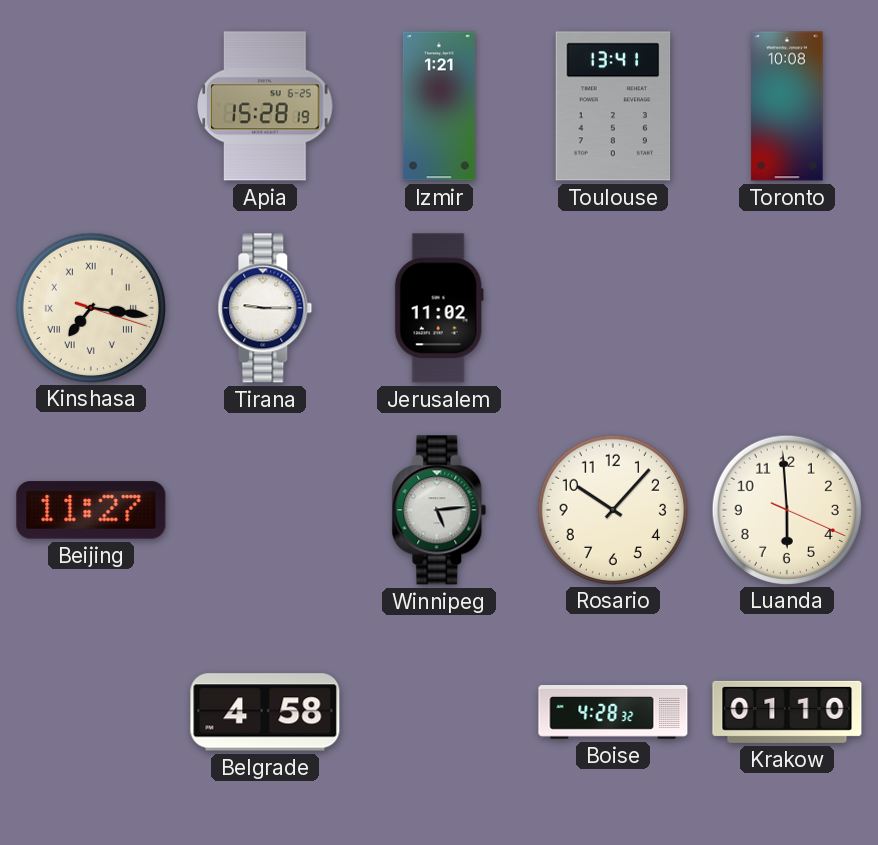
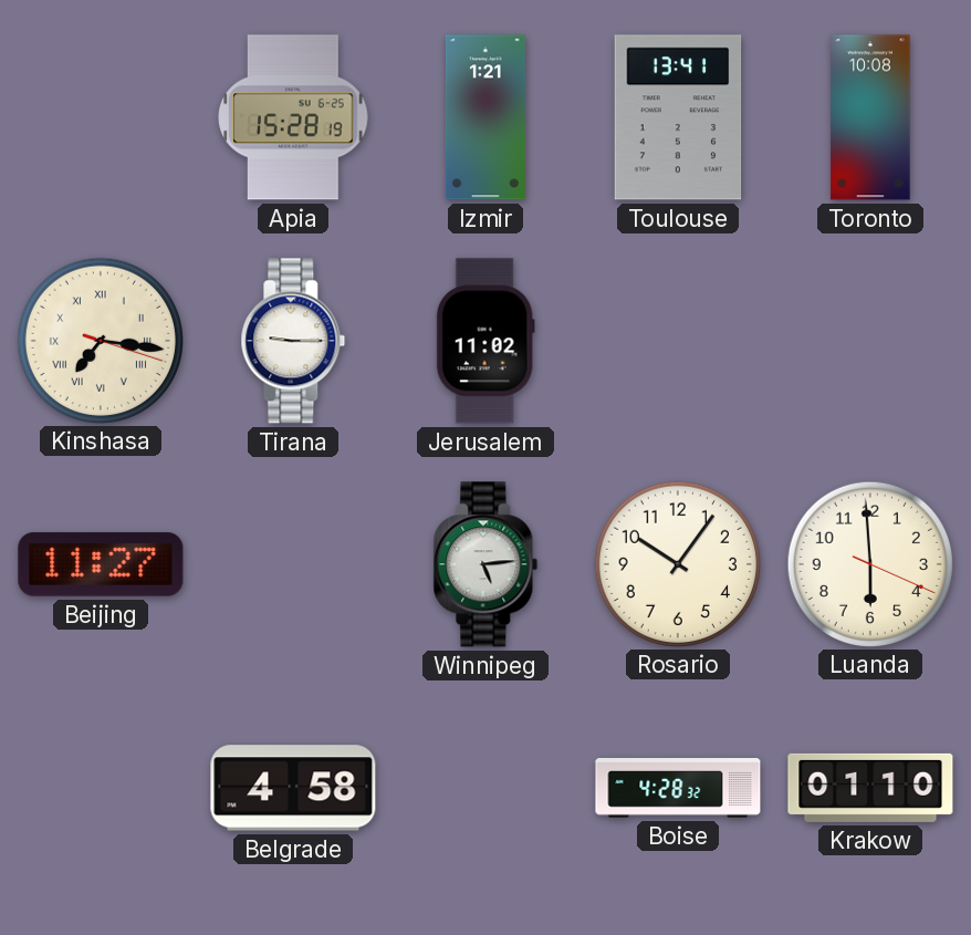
Rosario: 10:07 -> 10:06 (677, 563)
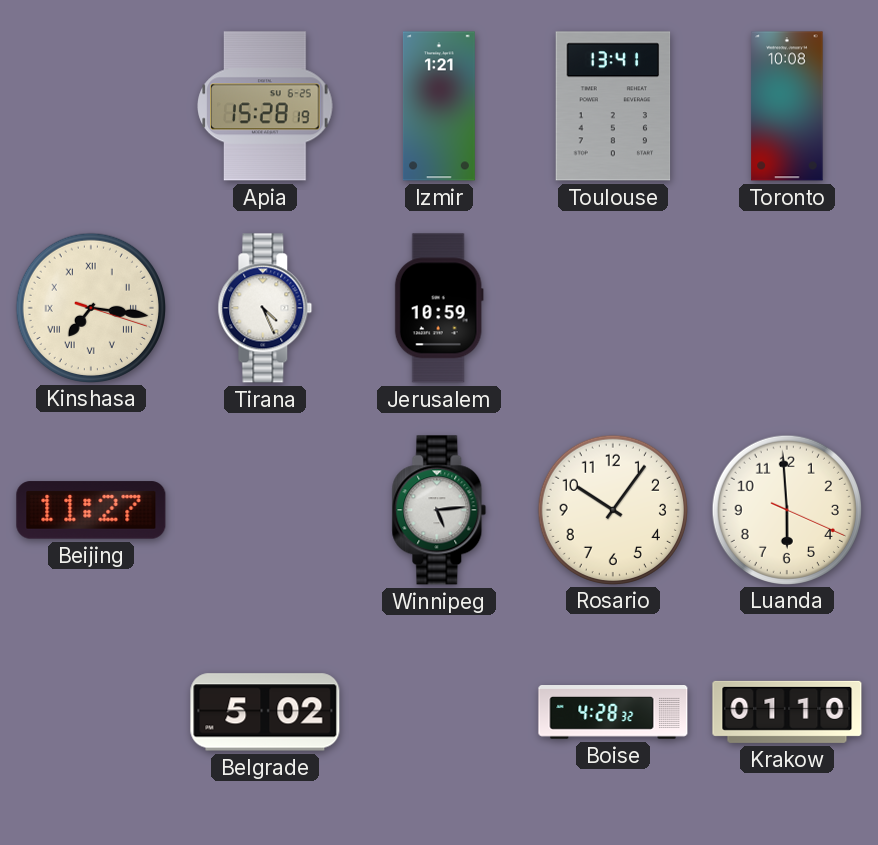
Tirana: 9:15 -> 4:26 (265, 308)
Jerusalem: 11:02 -> 10:59 (439, 308)
Belgrade: 4:58 -> 5:02 (265, 712)
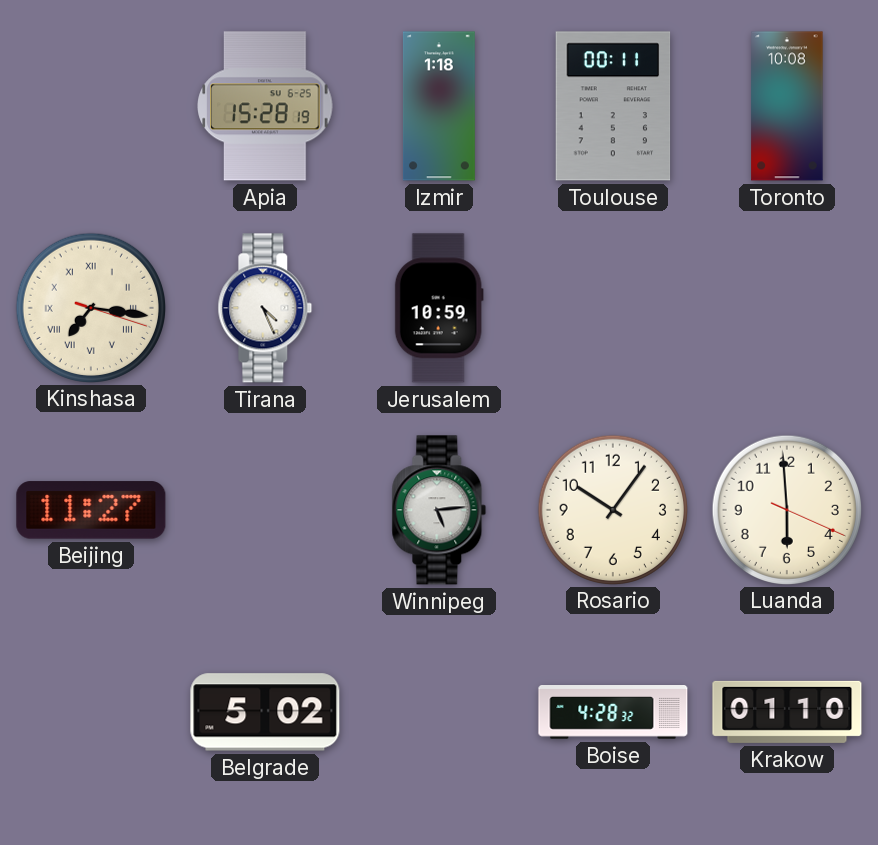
Izmir: 1:21 -> 1:18 (439, 106)
Toulouse: 13:41 -> 00:11 (613, 106)
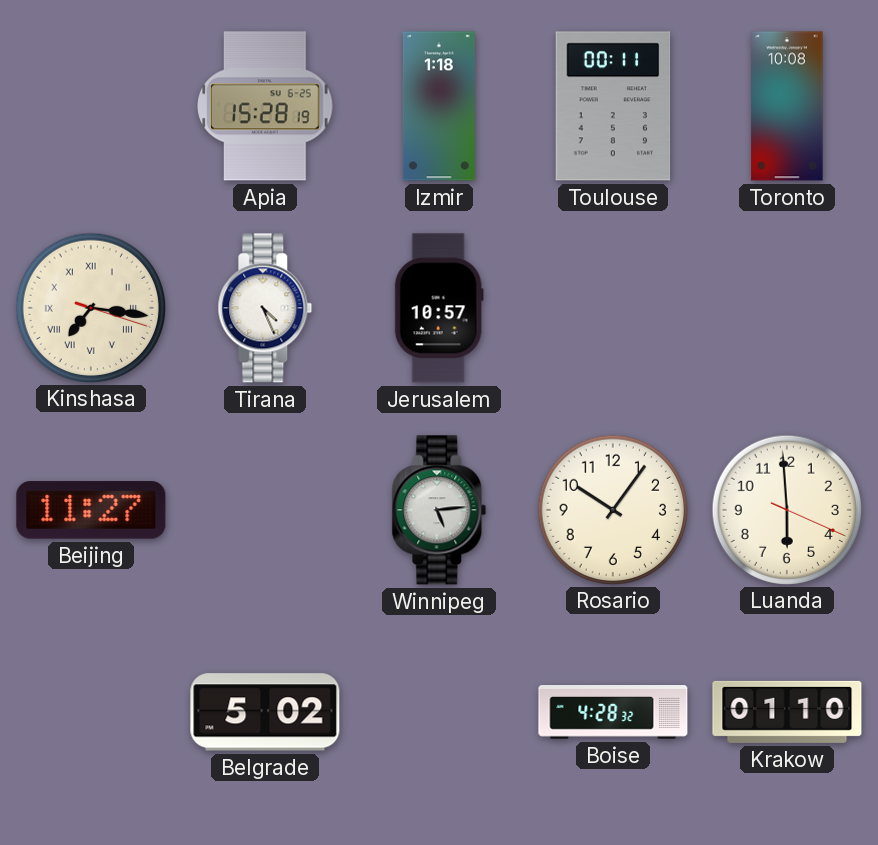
Jerusalem: 10:59 -> 10:57 (439, 308)
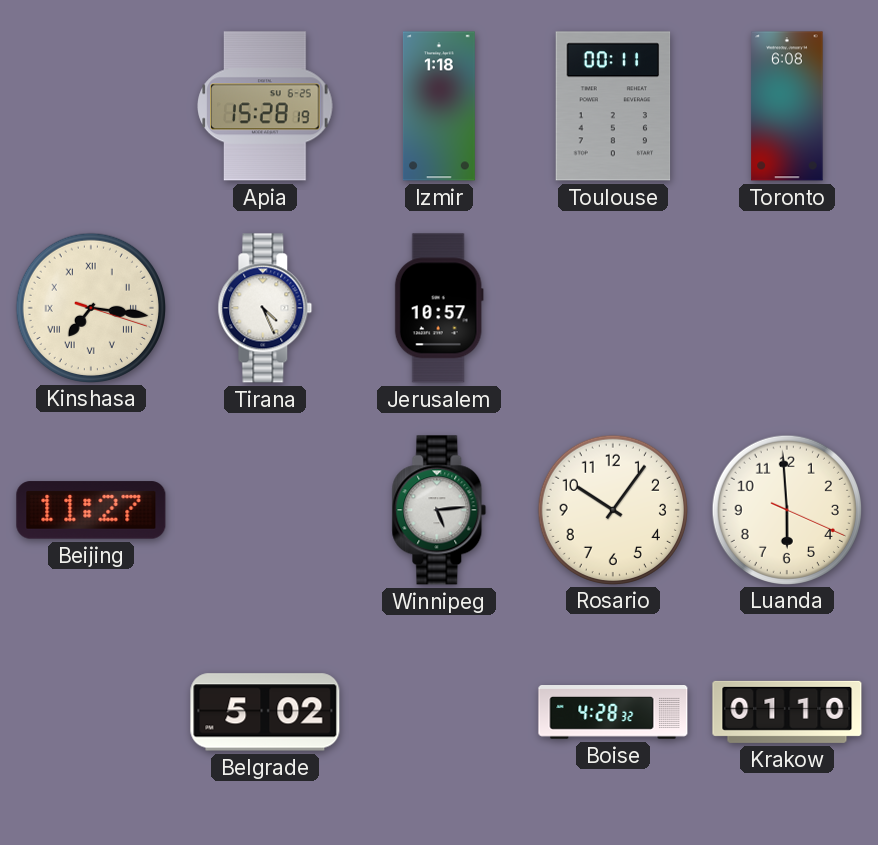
Toronto: 10:08 -> 6:08 (787, 106)
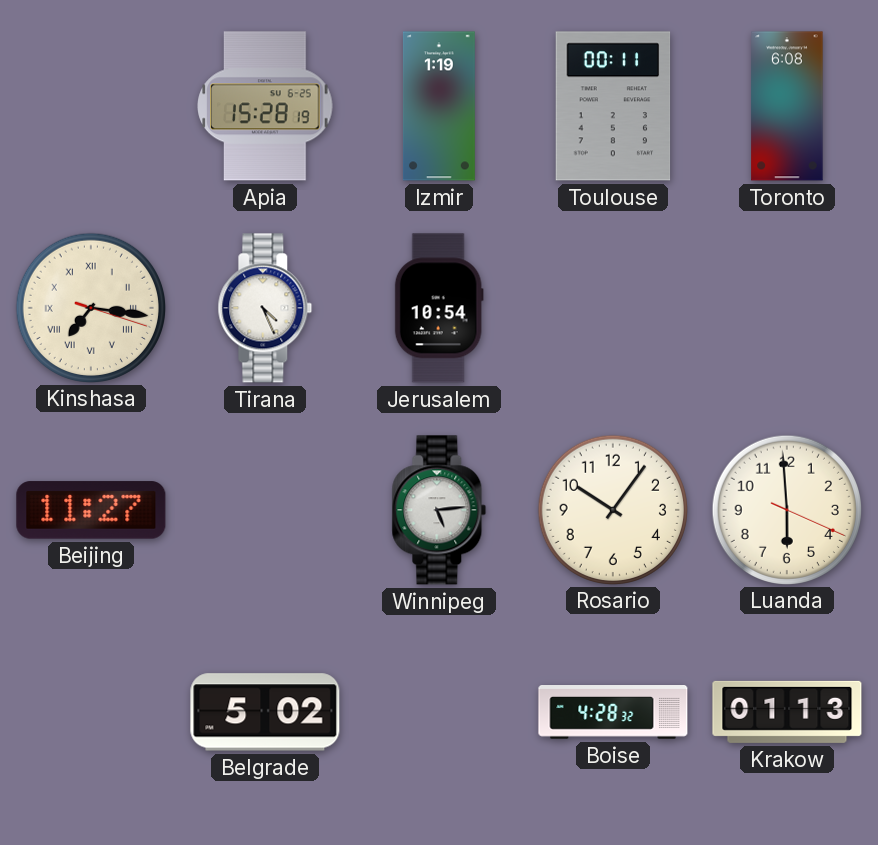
Izmir: 1:18 -> 1:19 (439, 106)
Jerusalem: 10:57 -> 10:54 (439, 308)
Krakow: 01:10 -> 01:13 (787, 712)
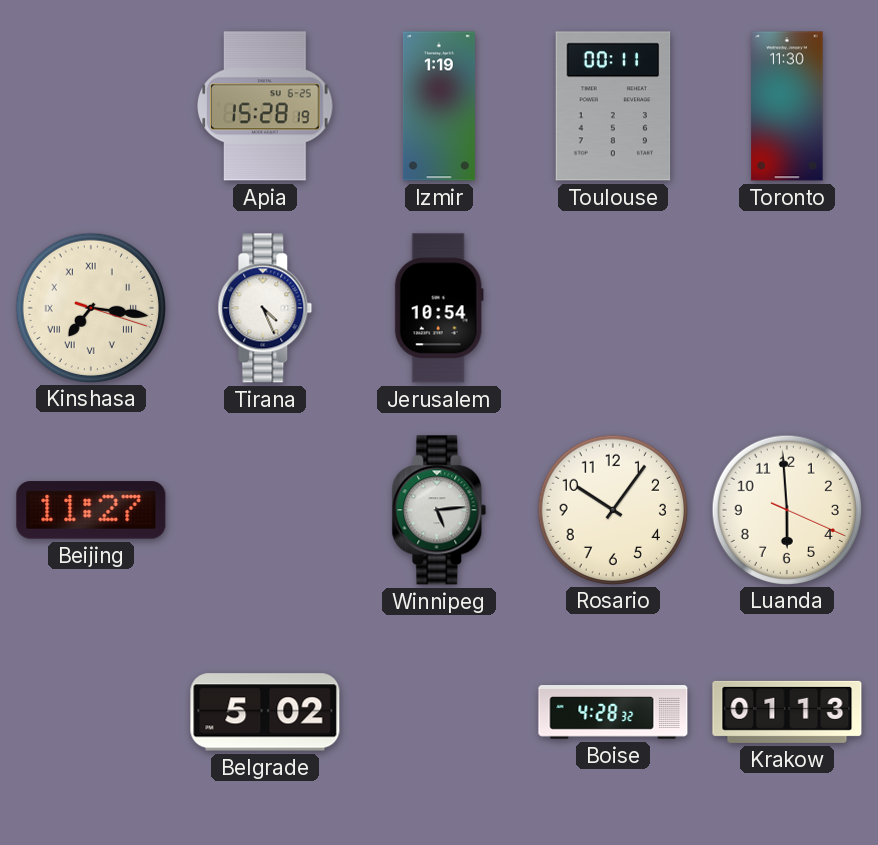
Toronto: 6:08 -> 11:30 (787, 106)
